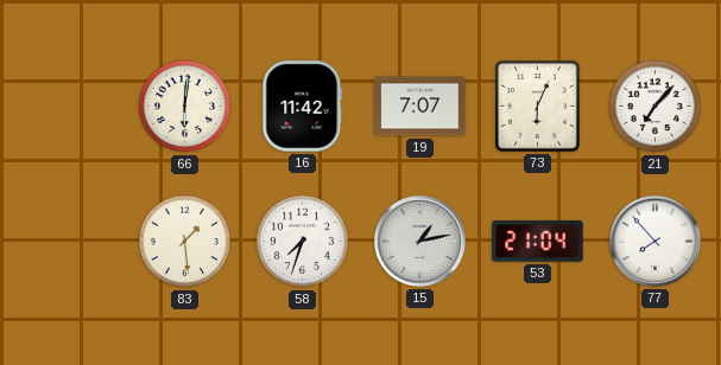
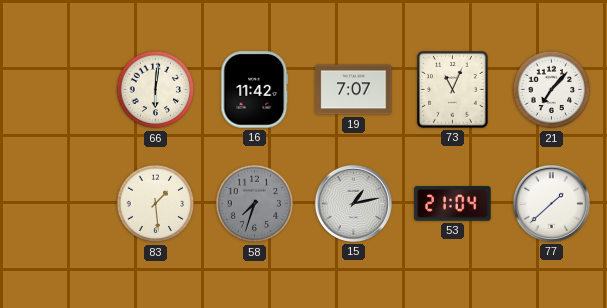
73: 6:04 -> 11:04 (453, 90)
58 dial: white -> grey (255, 204)
77: 7:53 -> 1:38 (551, 203)
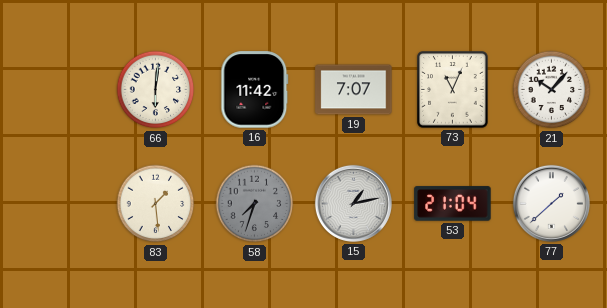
21: 7:07 -> 10:07 (552, 90)
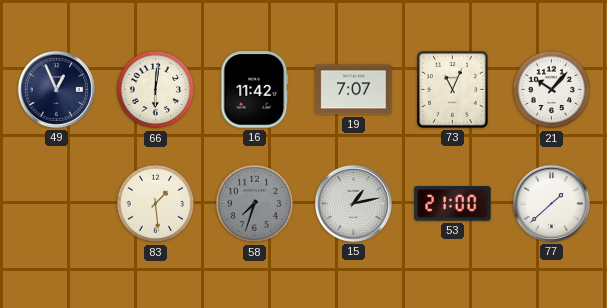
49: none -> 12:56 (56, 89)
53: 21:04 -> 21:00 (453, 204)
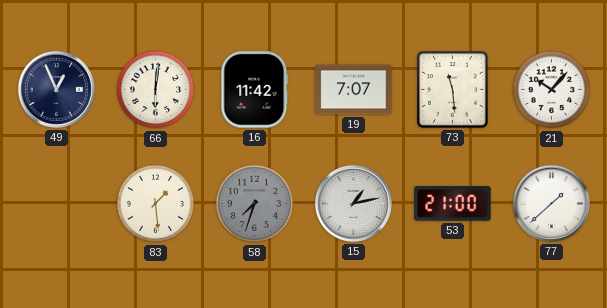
73: 11:04 -> 11:29 (453, 90)
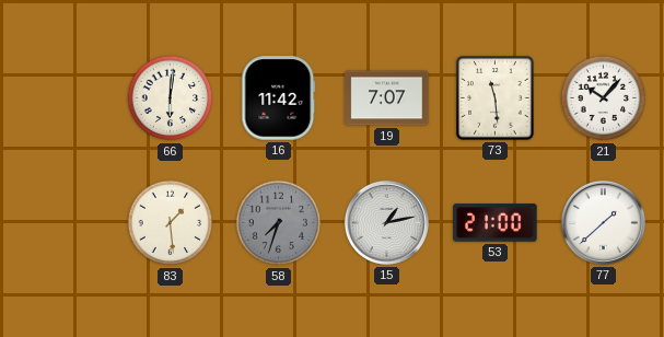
49: 12:56 -> none (56, 89)
